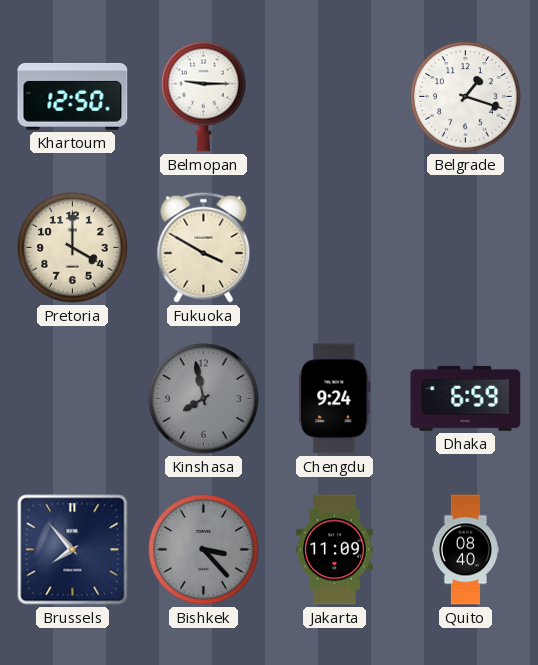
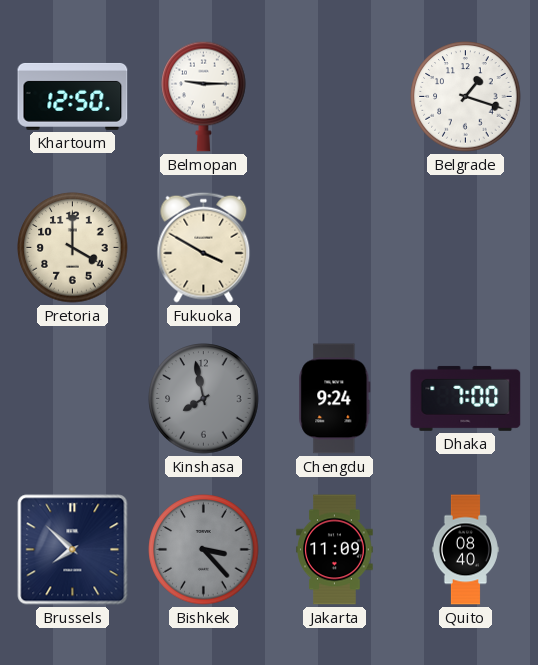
Dhaka: 6:59 -> 7:00 (466, 398)
Brussels: 7:53 -> 7:52 (73, 550)
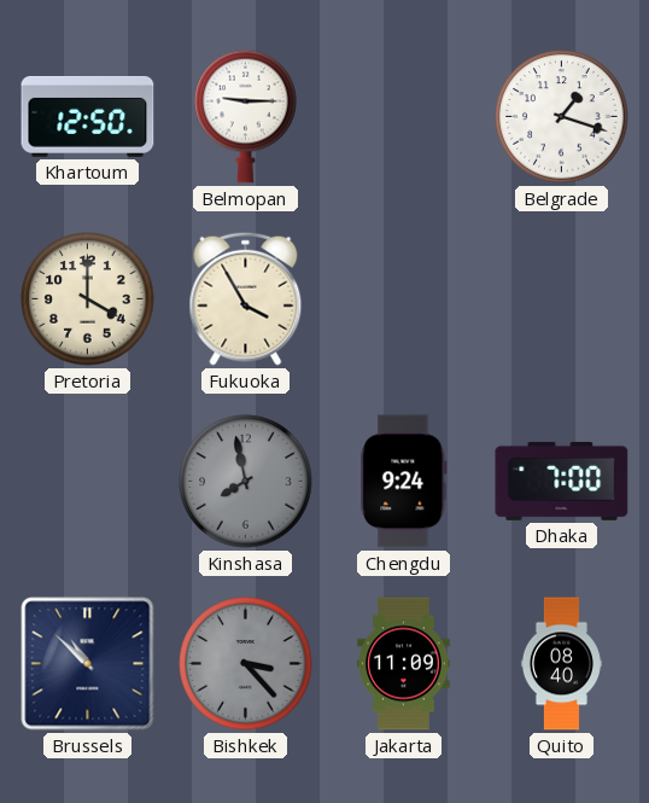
Fukuoka: 3:50 -> 3:55 (246, 298)
Brussels: 7:52 -> 10:52 (88, 664)
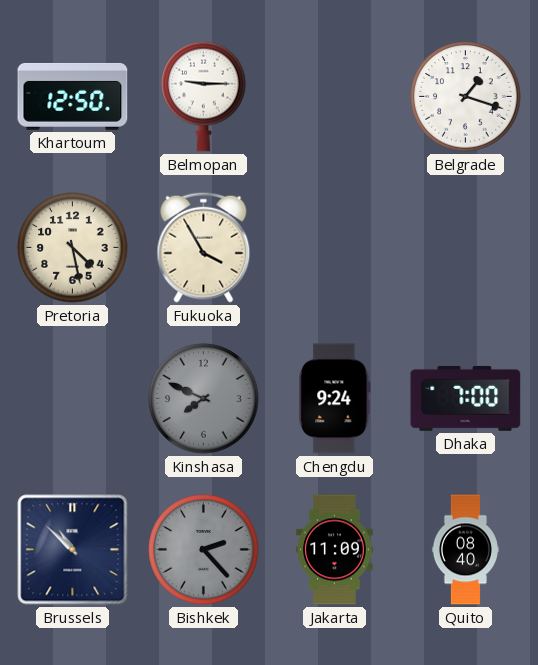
Pretoria: 4:00 -> 4:28 (73, 248)
Kinshasa: 7:58 -> 7:49 (204, 399)
Bishkek: 3:23 -> 2:23 (204, 550)
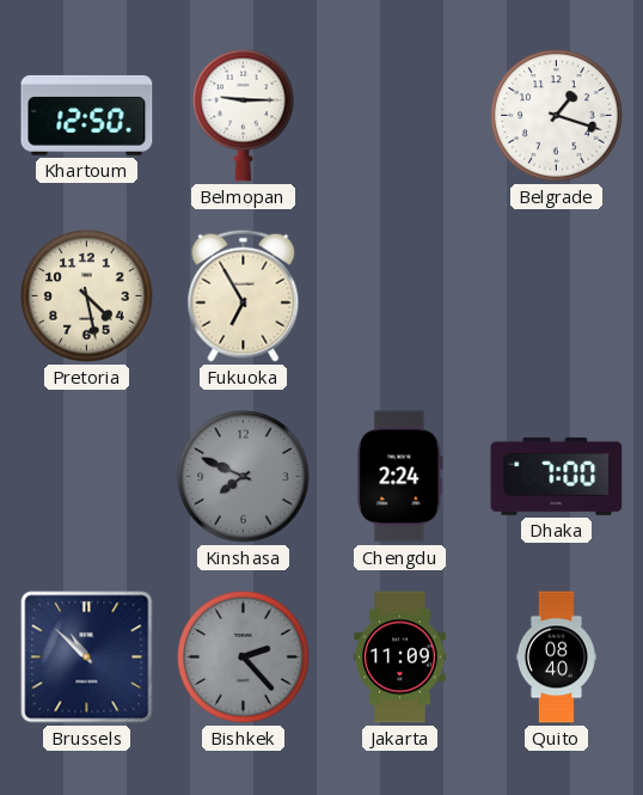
Fukuoka: 3:55 -> 6:55 (244, 295)
Chengdu: 9:24 -> 2:24 (400, 477)
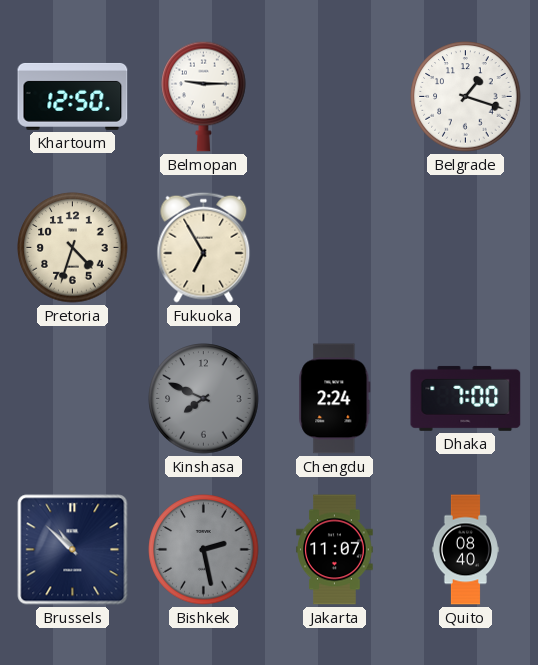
Pretoria: 4:28 -> 4:33 (73, 248)
Bishkek: 2:23 -> 2:28 (204, 550)
Jakarta: 11:09 -> 11:07 (335, 550)
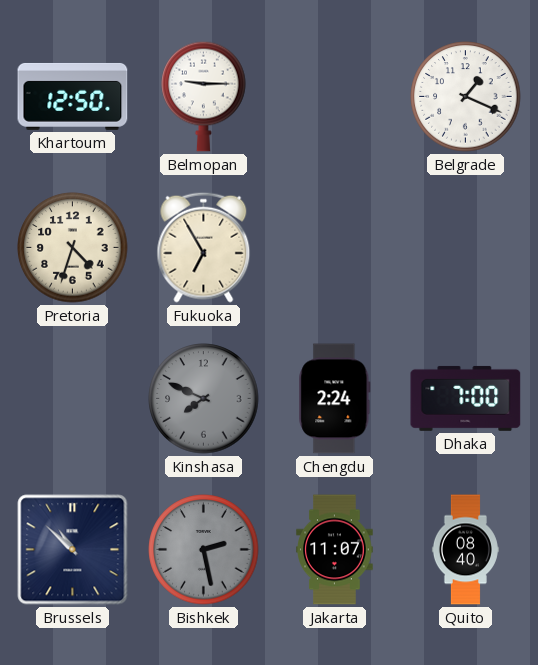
Belgrade: 1:18 -> 1:19 (466, 97)
